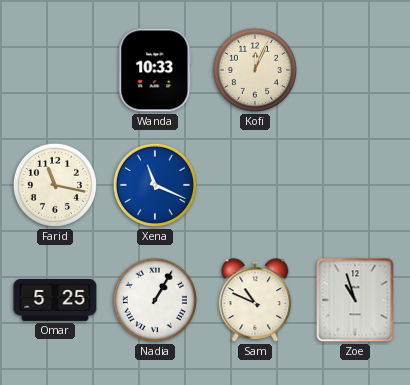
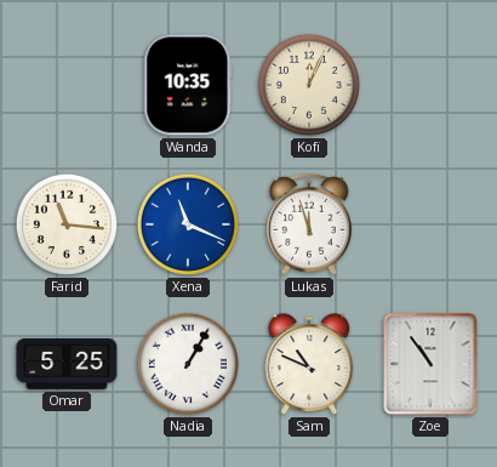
Wanda: 10:33 -> 10:35 (188, 85)
Farid: 11:17 -> 11:16 (67, 224)
Lukas: none -> 11:57 (309, 224)
Zoe: 10:57 -> 10:54 (430, 364)
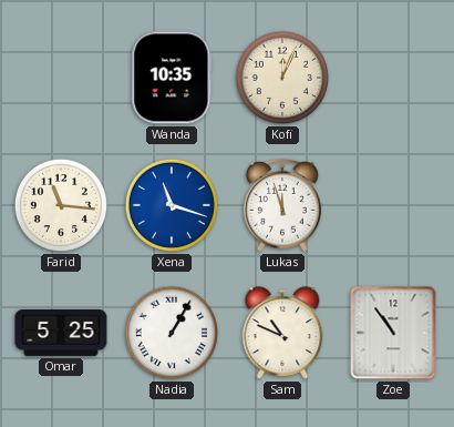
Xena: 11:19 -> 11:18 (172, 205)
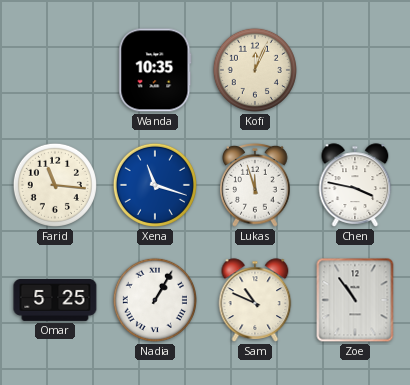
Chen: none -> 3:47 (355, 185)
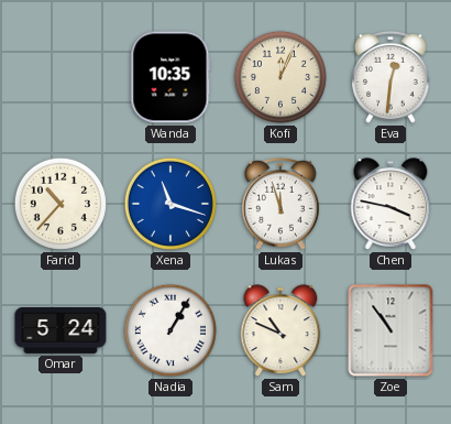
Eva: none -> 12:31 (391, 77)
Farid: 11:16 -> 10:37 (61, 204)
Omar: 5:25 -> 5:24 (61, 330)
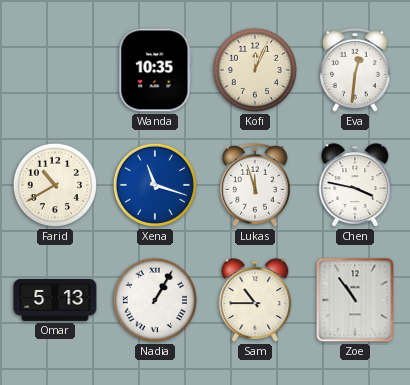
Farid: 10:37 -> 10:40 (55, 185)
Omar: 5:24 -> 5:13 (55, 300)
Sam: 10:49 -> 10:45 (255, 300)
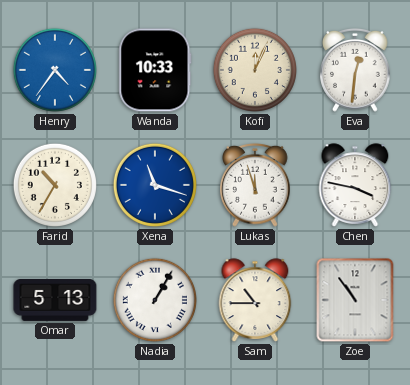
Henry: none -> 4:36 (55, 70)
Wanda: 10:35 -> 10:33 (155, 70)
Farid: 10:40 -> 10:35 (55, 185)
